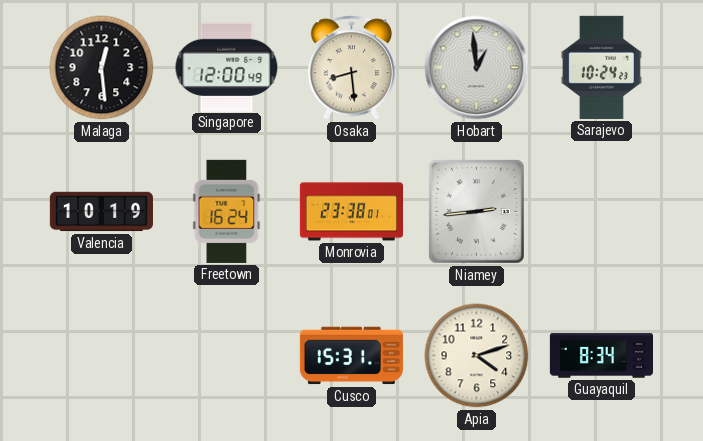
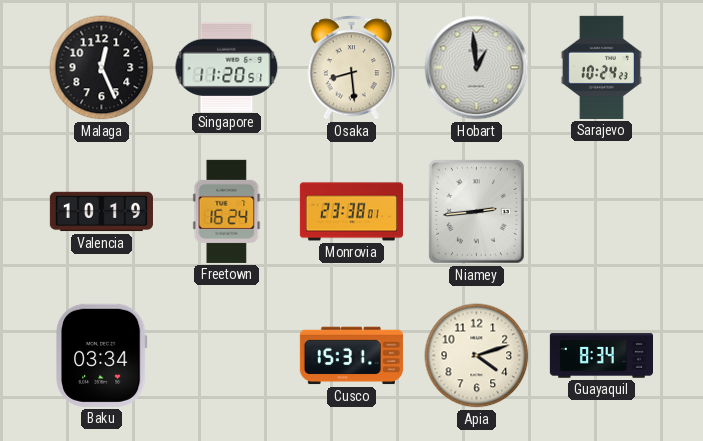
Malaga: 12:29 -> 12:26 (102, 68)
Singapore: 12:00 -> 11:20 (227, 67)
Baku: none -> 03:34 (101, 355)
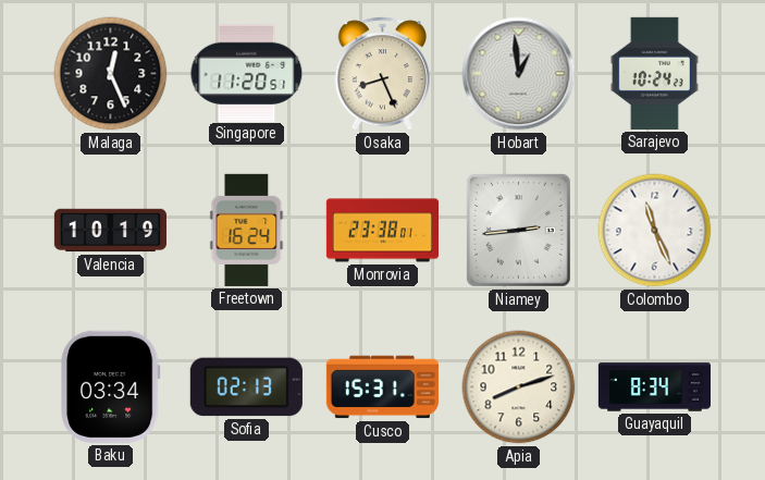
Osaka: 8:29 -> 8:26 (382, 74)
Colombo: none -> 11:26 (655, 231)
Sofia: none -> 02:13 (246, 387)
Apia: 4:12 -> 8:12 (519, 387)
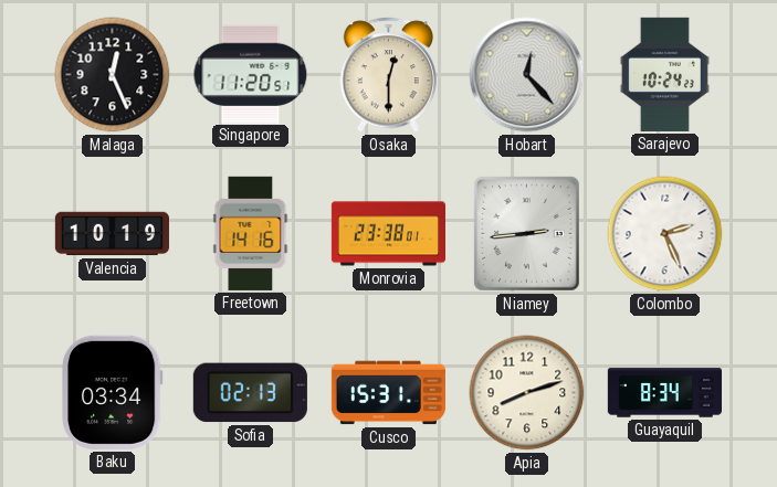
Osaka: 8:26 -> 12:30 (388, 75)
Hobart: 12:59 -> 12:23 (527, 75)
Freetown: 16:24 -> 14:16 (251, 233)
Colombo: 11:26 -> 2:26 (665, 234)
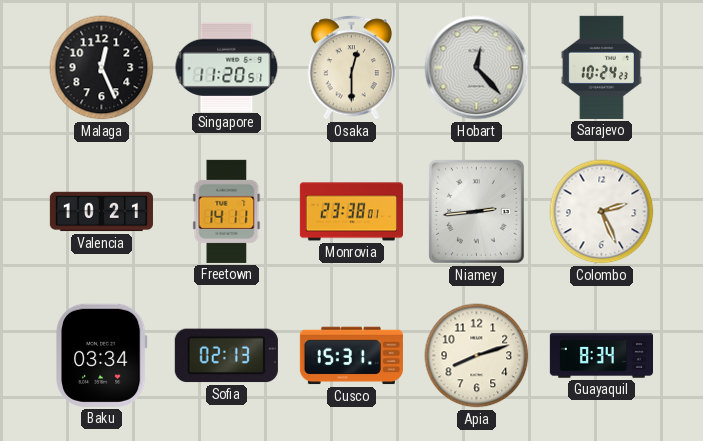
Valencia: 10:19 -> 10:21 (101, 212)
Freetown: 14:16 -> 14:11 (227, 211)
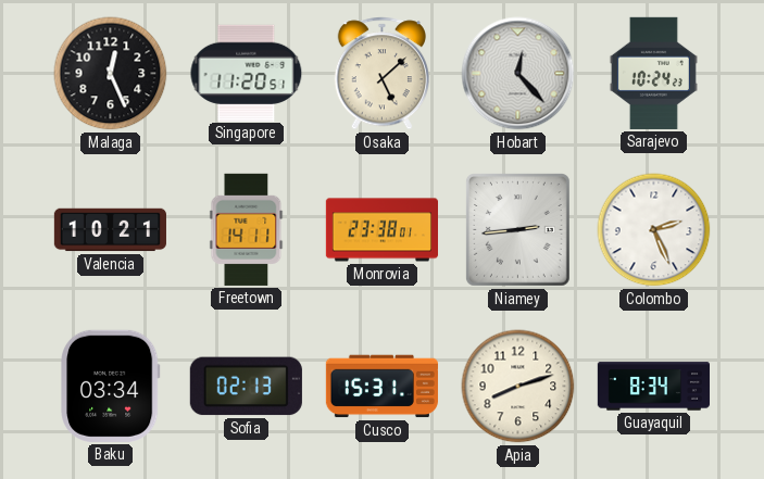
Osaka: 12:30 -> 5:08 (381, 74)
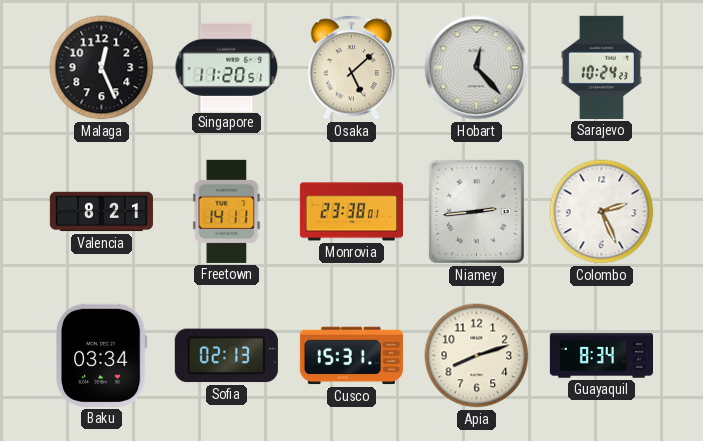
Valencia: 10:21 -> 8:21 (101, 212)
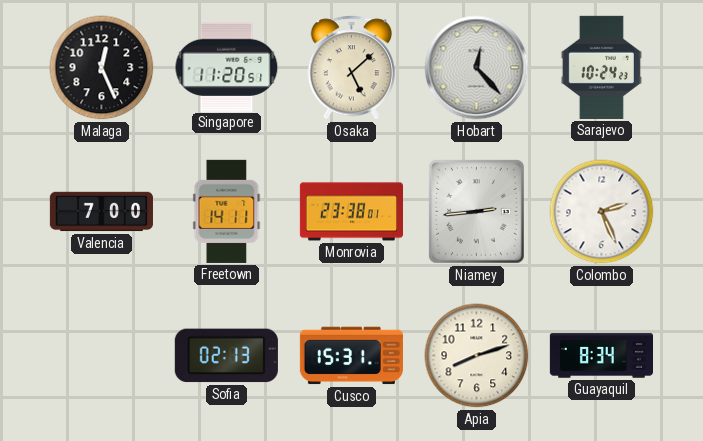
Valencia: 8:21 -> 7:00 (101, 212)
Baku: 03:34 -> none (101, 355)
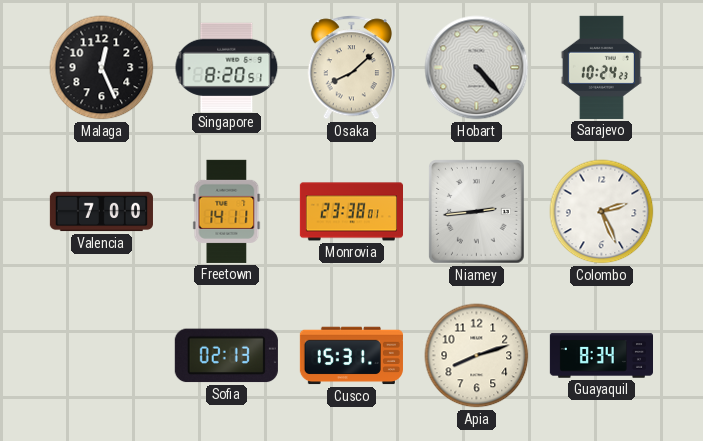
Singapore: 11:20 -> 8:20 (227, 67)
Osaka: 5:08 -> 8:08 (351, 68)
Hobart: 12:23 -> 4:23 (477, 68)
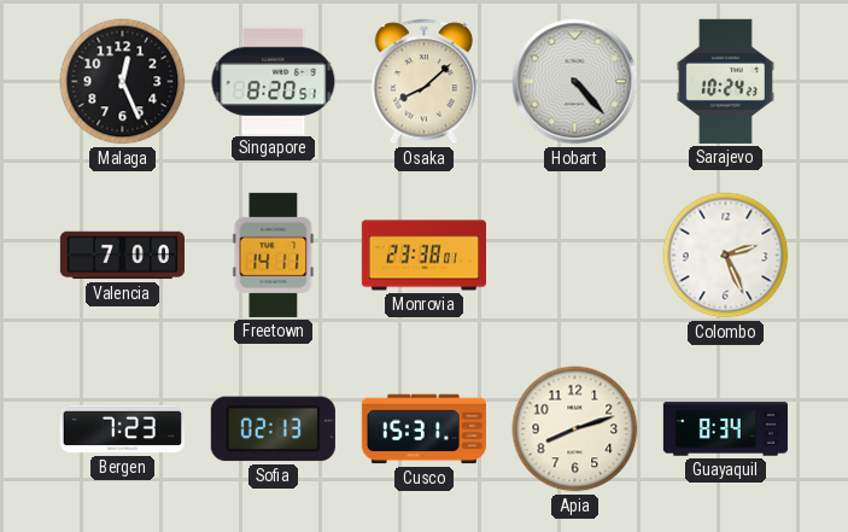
Niamey: 2:44 -> none (477, 212)
Bergen: none -> 7:23 (122, 429)
